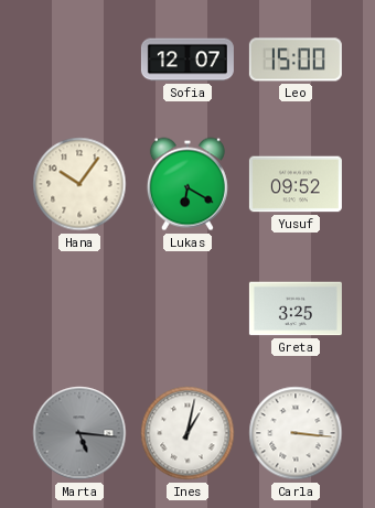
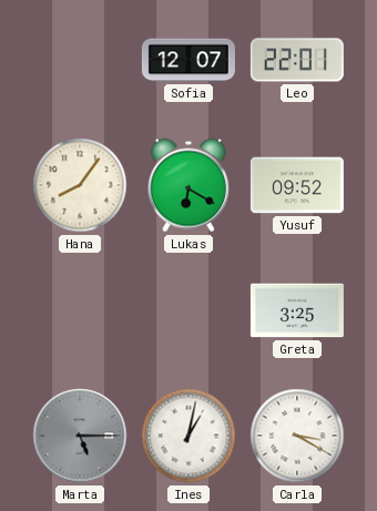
Leo: 15:00 -> 22:01 (297, 60)
Hana: 10:06 -> 8:06 (80, 185)
Marta: 5:16 -> 5:15 (80, 436)
Carla: 3:16 -> 3:20 (297, 436)
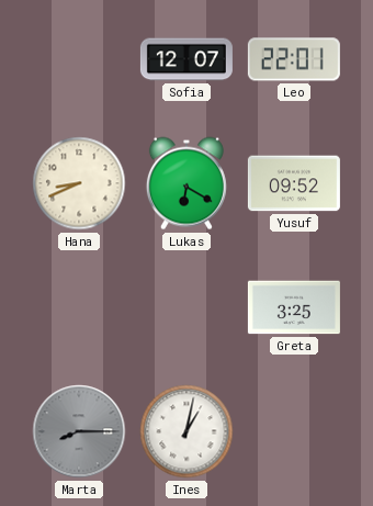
Hana: 8:06 -> 8:41 (79, 183)
Marta: 5:15 -> 8:15 (79, 431)
Carla: 3:20 -> none (297, 436)
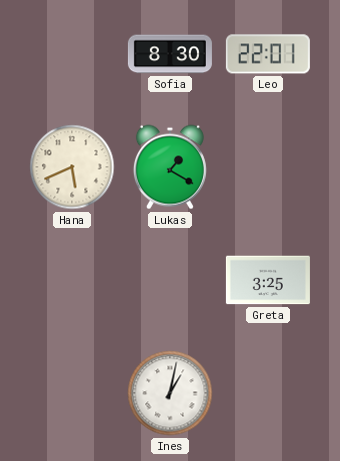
Sofia: 12:07 -> 8:30 (170, 54)
Hana: 8:41 -> 5:41 (72, 167)
Lukas: 6:20 -> 1:20 (170, 167)
Yusuf: 09:52 -> none (294, 183)
Marta: 8:15 -> none (79, 431)
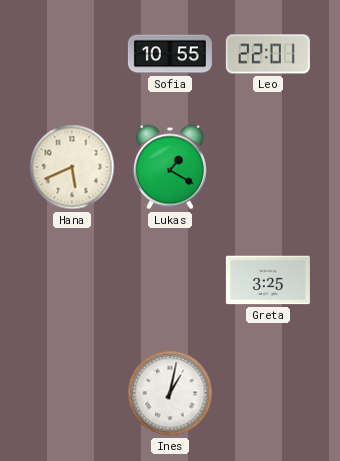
Sofia: 8:30 -> 10:55 (170, 54)
